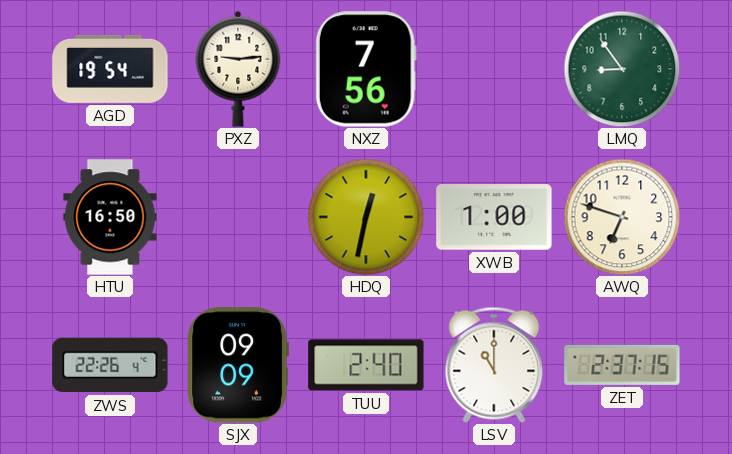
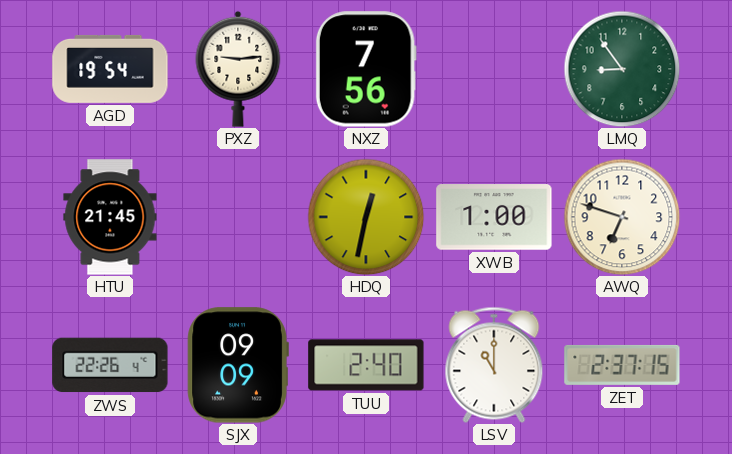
HTU: 16:50 -> 21:45 (110, 217)
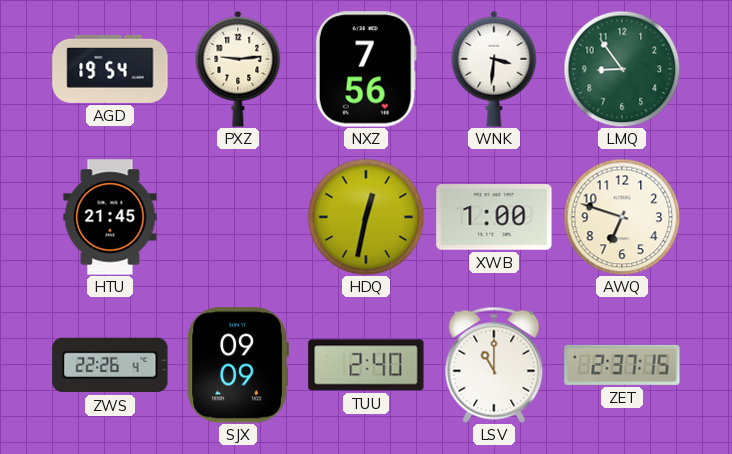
WNK: none -> 3:31 (494, 69)
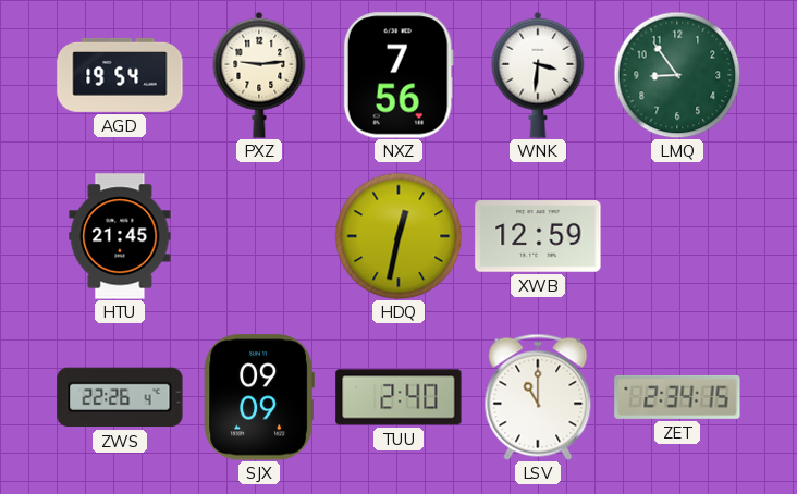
XWB: 1:00 -> 12:59 (538, 236)
AWQ: 6:48 -> none (622, 217)
ZET: 2:37 -> 2:34 (677, 397)
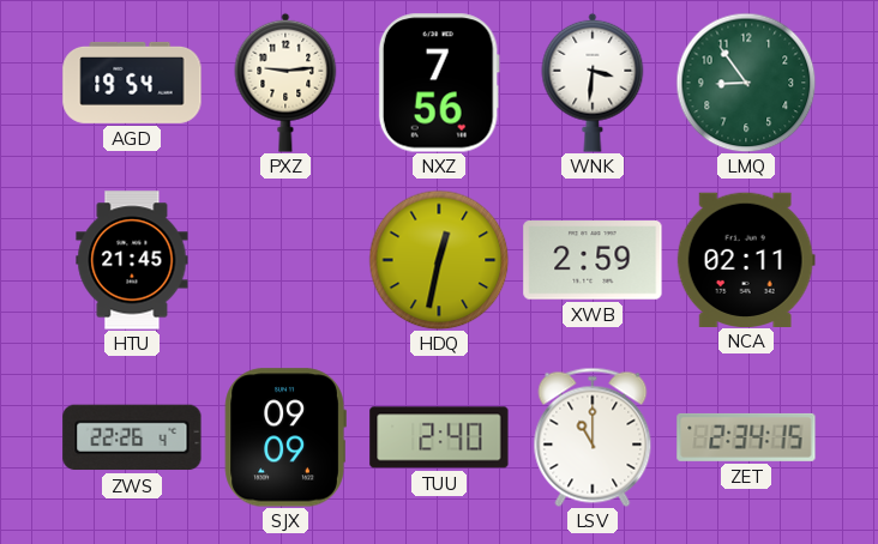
XWB: 12:59 -> 2:59 (593, 260)
NCA: none -> 02:11 (746, 259)
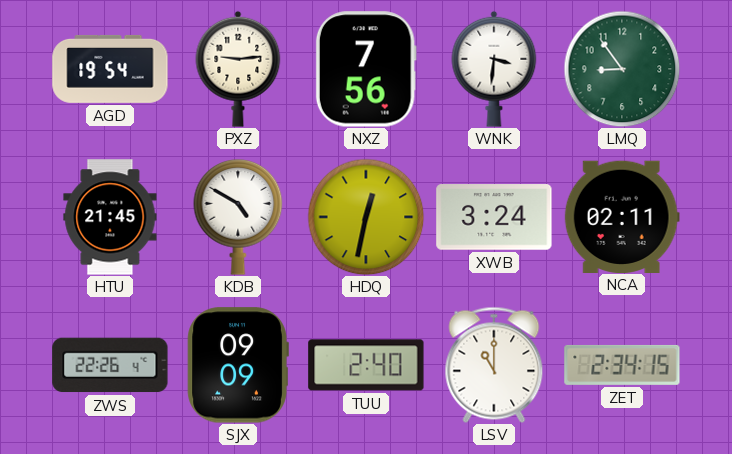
KDB: none -> 4:50 (238, 218)
XWB: 2:59 -> 3:24 (494, 217)
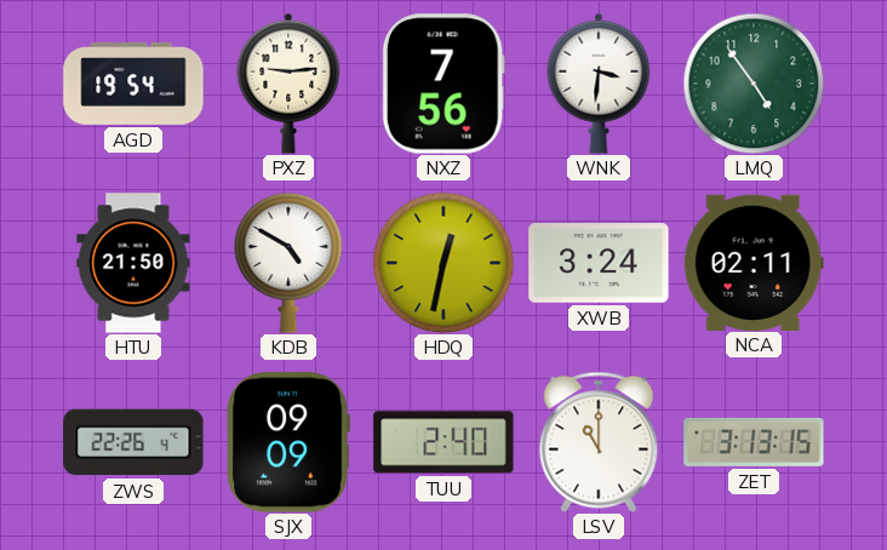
LMQ: 8:54 -> 4:54 (754, 84)
HTU: 21:45 -> 21:50 (133, 263)
ZET: 2:34 -> 3:13 (754, 442)
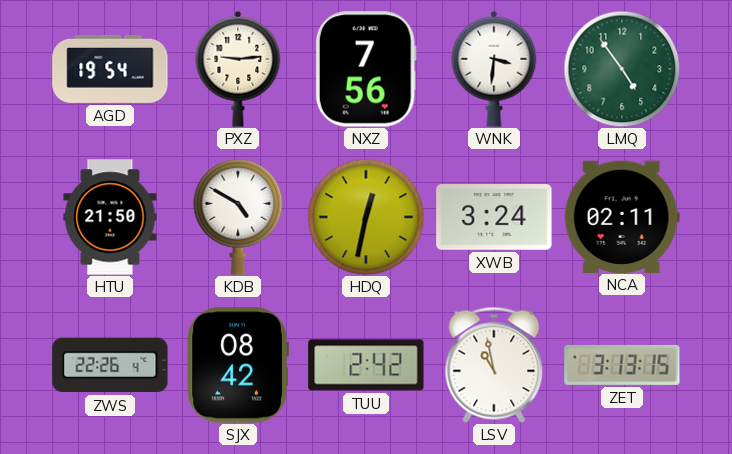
SJX: 09:09 -> 08:42 (238, 365)
TUU: 2:40 -> 2:42 (366, 365)
LSV: 11:00 -> 10:58 (494, 365)
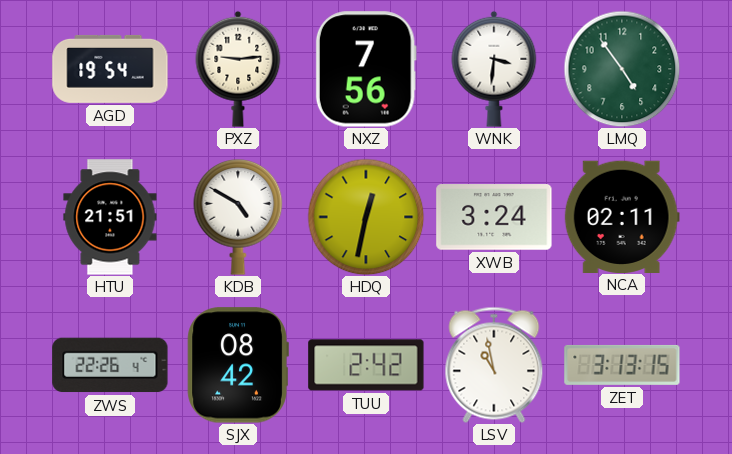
HTU: 21:50 -> 21:51 (110, 217)
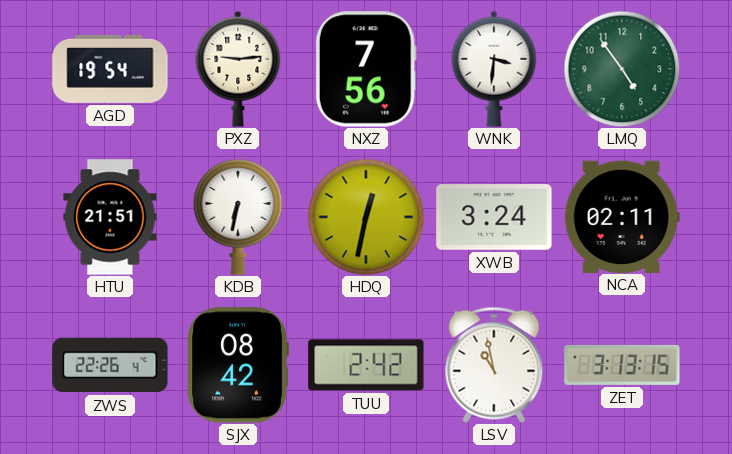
KDB: 4:50 -> 6:32 (238, 218)
